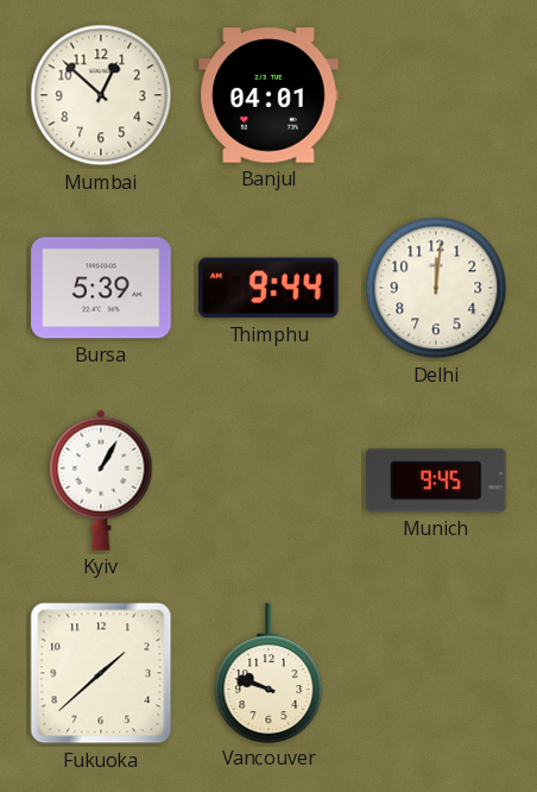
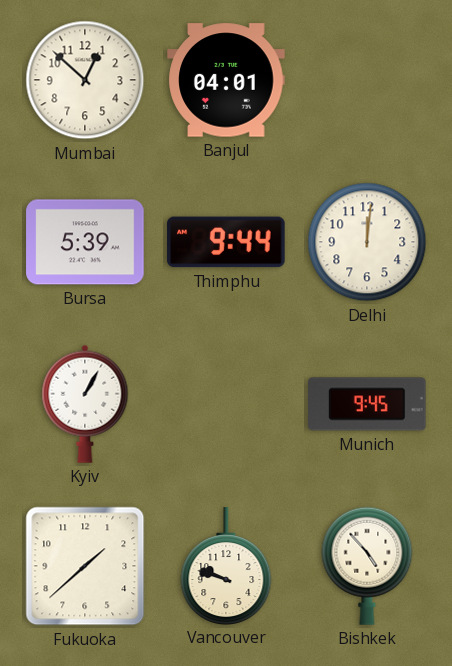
Bishkek: none -> 4:53 (367, 566)
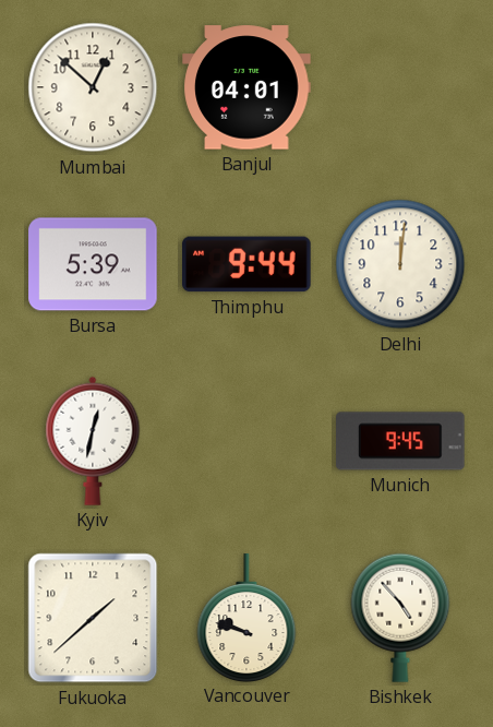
Kyiv: 1:05 -> 12:32 (93, 441)
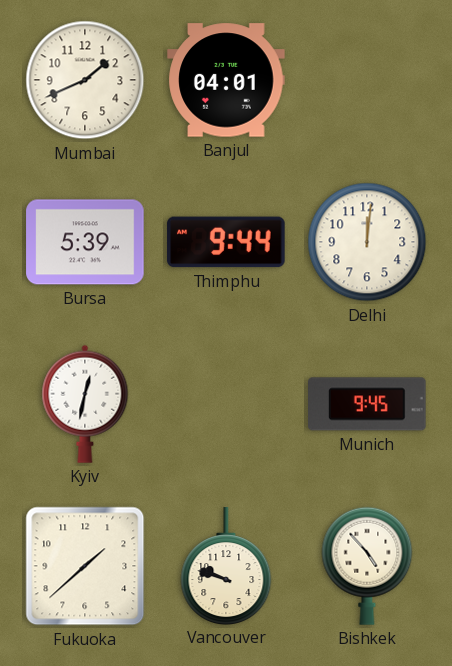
Mumbai: 12:52 -> 1:41 (85, 80)
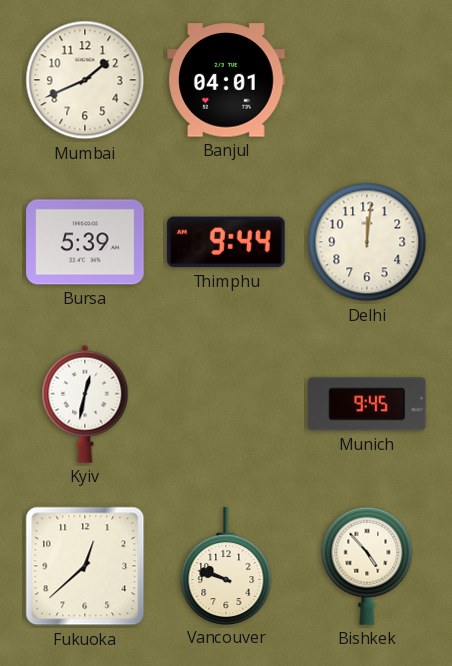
Fukuoka: 1:38 -> 12:38 (85, 566)
